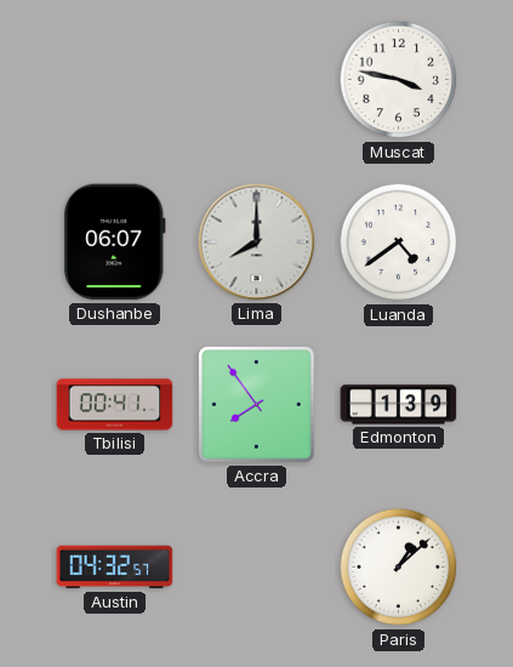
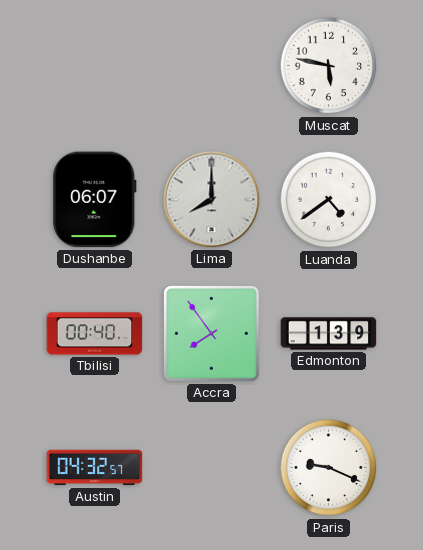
Muscat: 3:47 -> 5:47 (329, 66)
Tbilisi: 00:41 -> 00:40 (95, 334)
Paris: 1:08 -> 9:19 (329, 468)
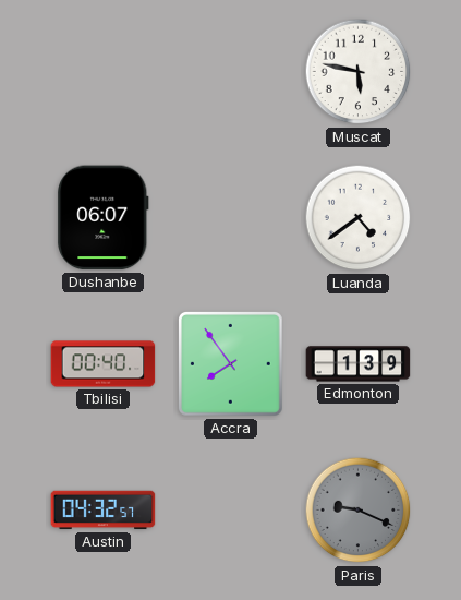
Lima: 8:00 -> none (212, 200)
Paris dial: white -> grey (359, 511)
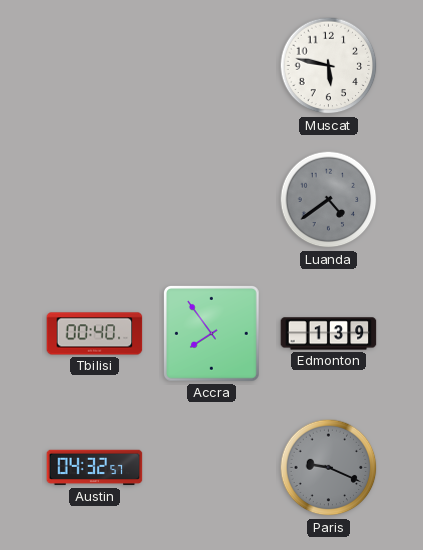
Dushanbe: 06:07 -> none (104, 218)
Luanda dial: white -> grey (329, 200)
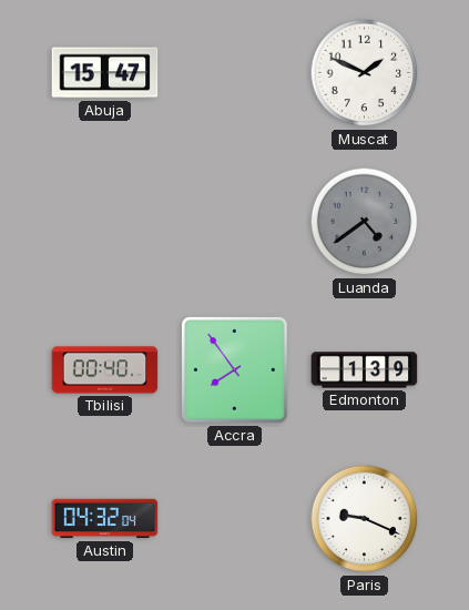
Abuja: none -> 15:47 (105, 73)
Muscat: 5:47 -> 1:49 (365, 73)
Austin: 04:32:57 -> 04:32:04 (105, 519)
Paris dial: grey -> white (365, 519)
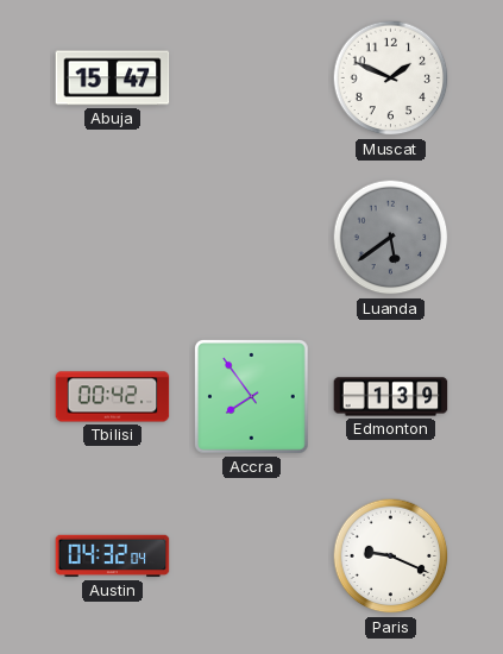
Luanda: 4:39 -> 5:39 (391, 238)
Tbilisi: 00:40 -> 00:42 (113, 397)
